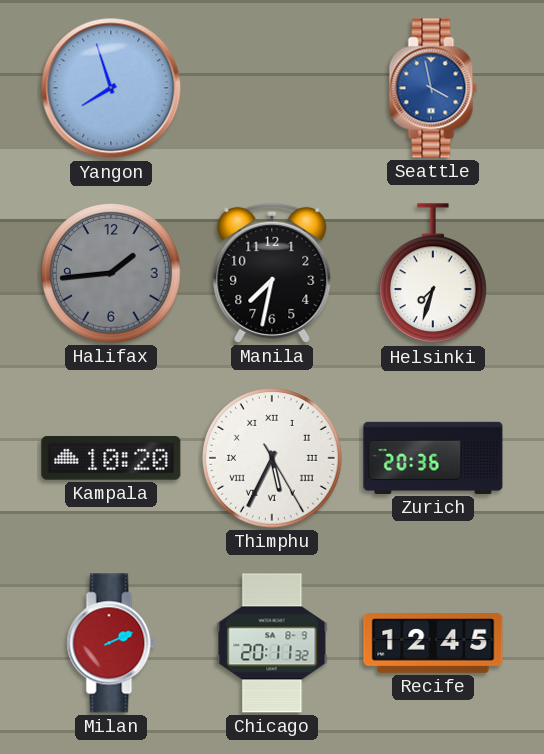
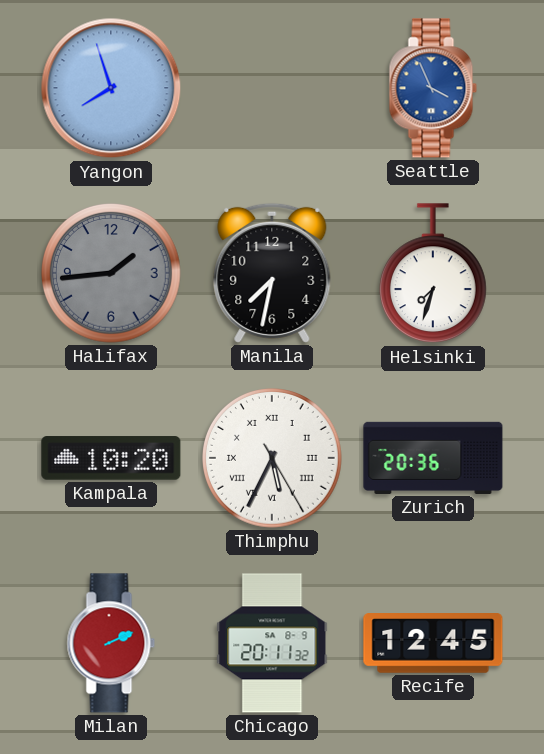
Seattle: 3:58 -> 3:56 (433, 88)
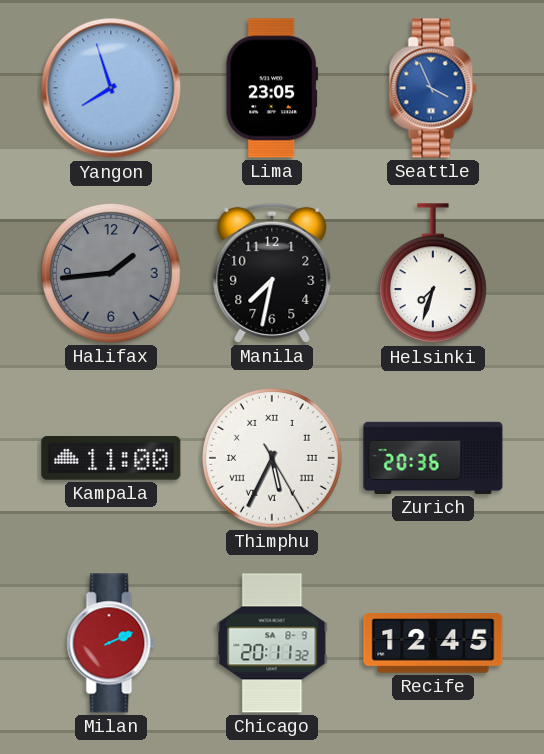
Lima: none -> 23:05 (272, 88)
Kampala: 10:20 -> 11:00 (111, 458)
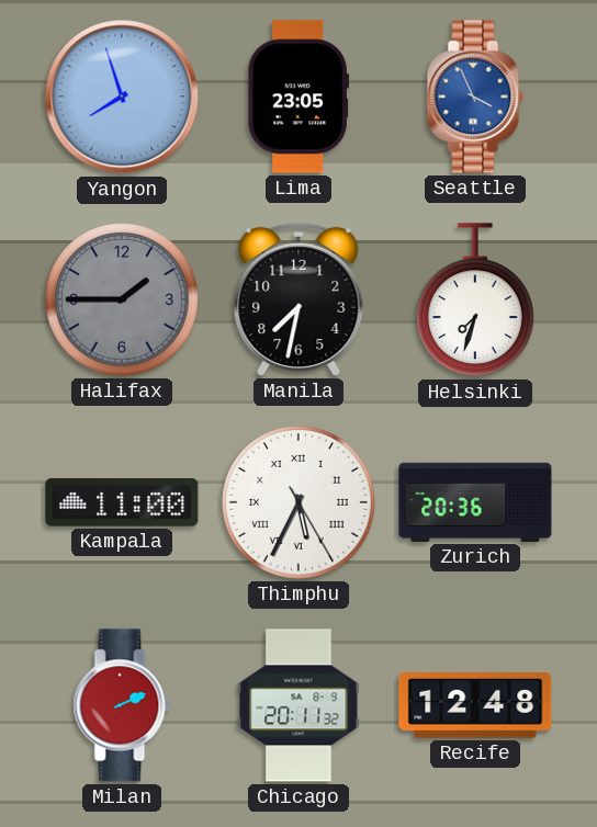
Halifax: 1:44 -> 1:45 (123, 301)
Recife: 12:45 -> 12:48 (475, 705)
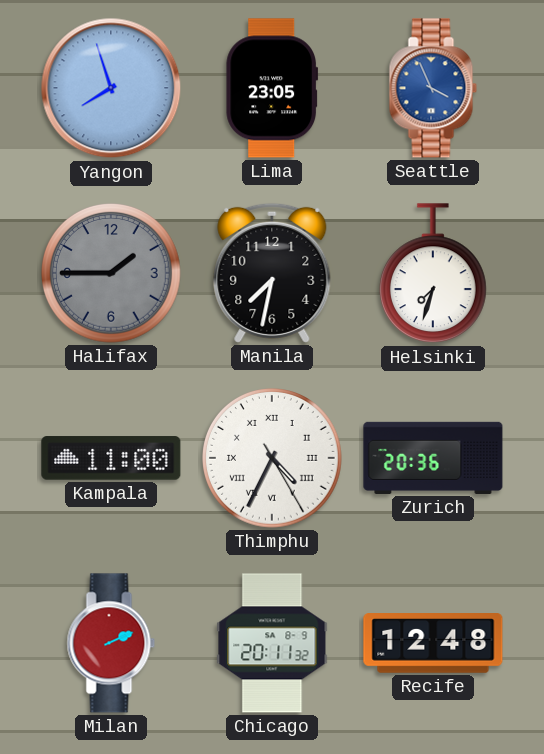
Thimphu: 5:34 -> 4:34 (273, 459)
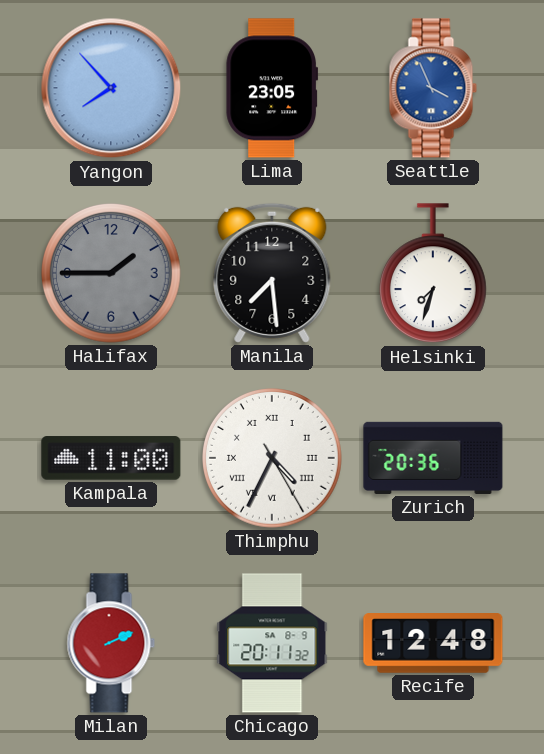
Yangon: 7:57 -> 7:53 (111, 88)
Manila: 7:32 -> 7:29 (272, 273)
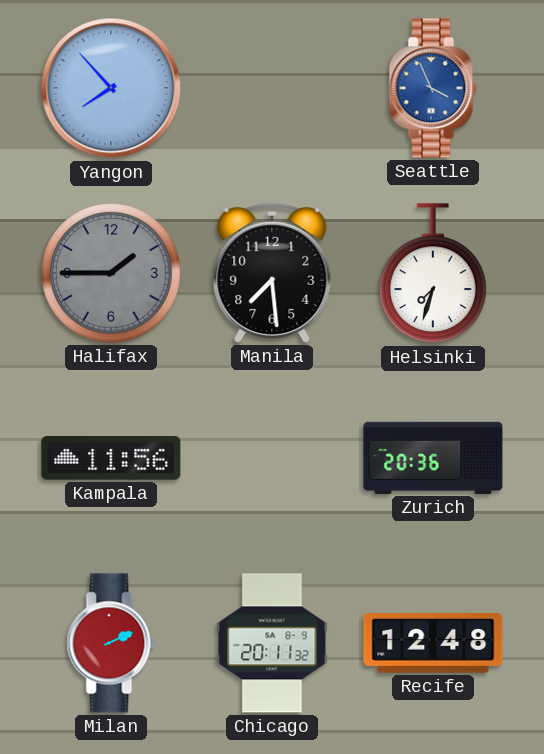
Lima: 23:05 -> none (272, 88)
Kampala: 11:00 -> 11:56 (111, 458)
Thimphu: 4:34 -> none (273, 459)
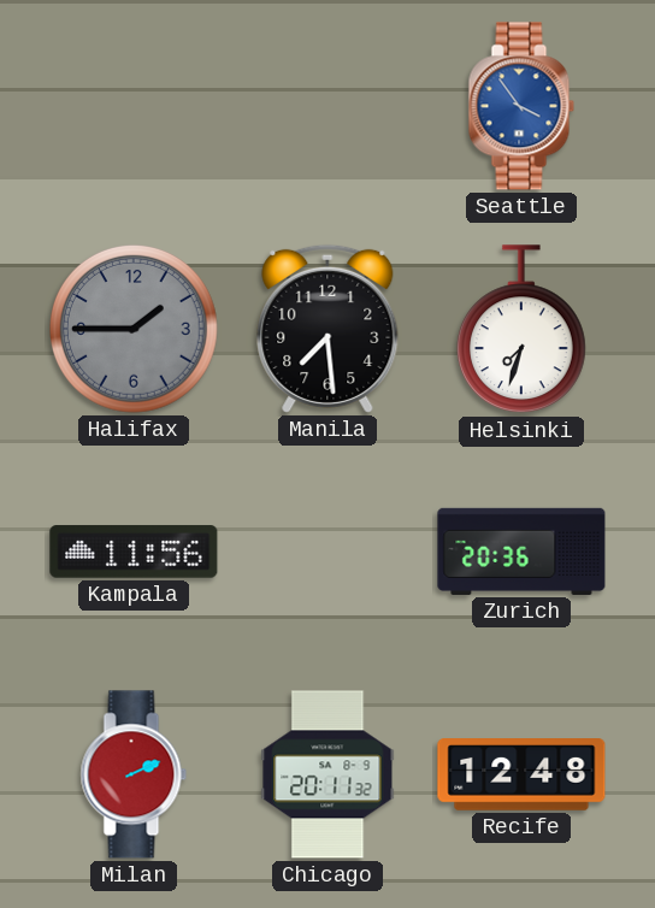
Yangon: 7:53 -> none (111, 88)
Seattle: 3:56 -> 3:54 (521, 106)
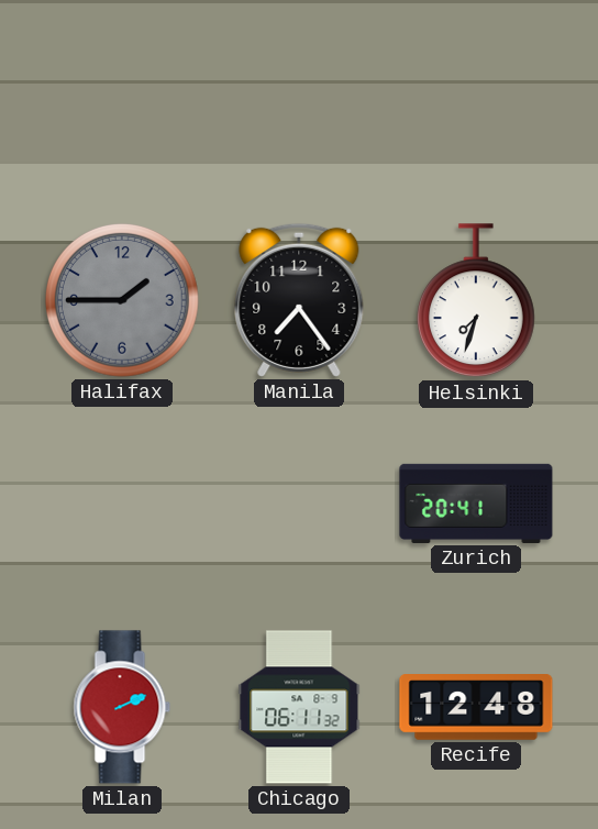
Seattle: 3:54 -> none (521, 106)
Manila: 7:29 -> 7:24 (299, 300)
Kampala: 11:56 -> none (134, 552)
Zurich: 20:36 -> 20:41 (476, 504)
Chicago: 20:11 -> 06:11 (299, 707)
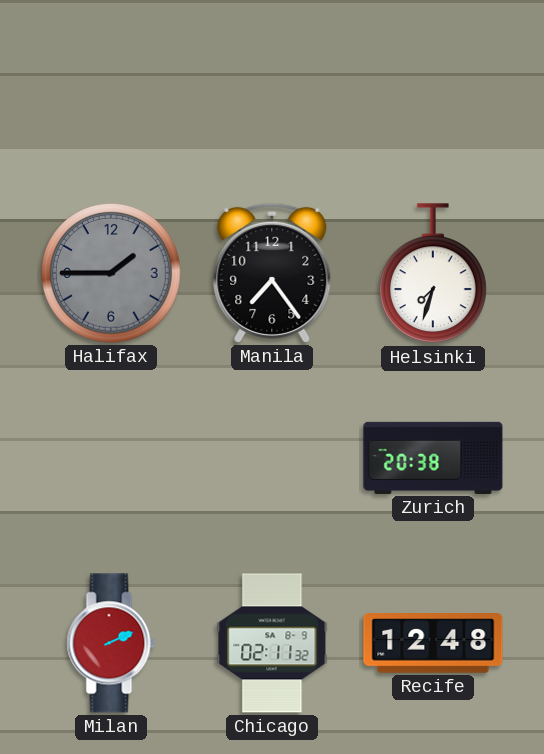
Zurich: 20:41 -> 20:38 (433, 458)
Chicago: 06:11 -> 02:11 (272, 643)
